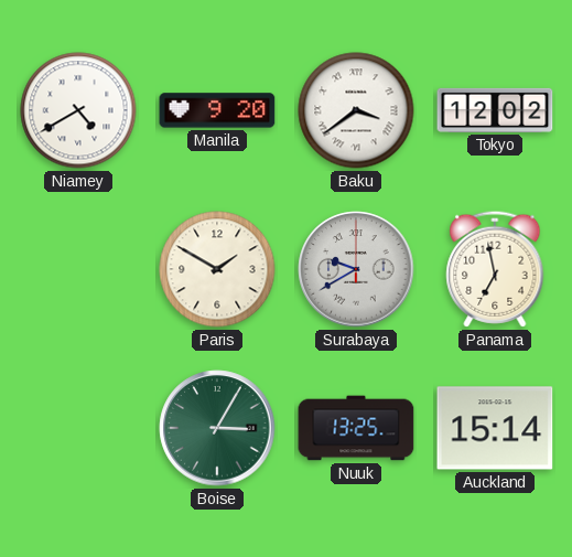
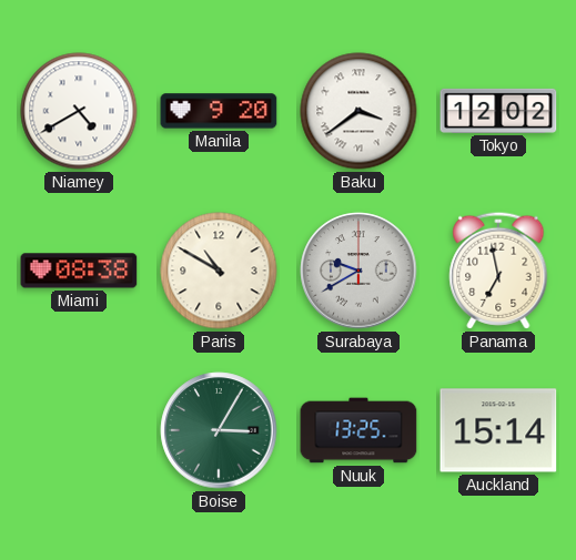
Miami: none -> 08:38 (79, 271)
Paris: 1:50 -> 10:50 (219, 271)
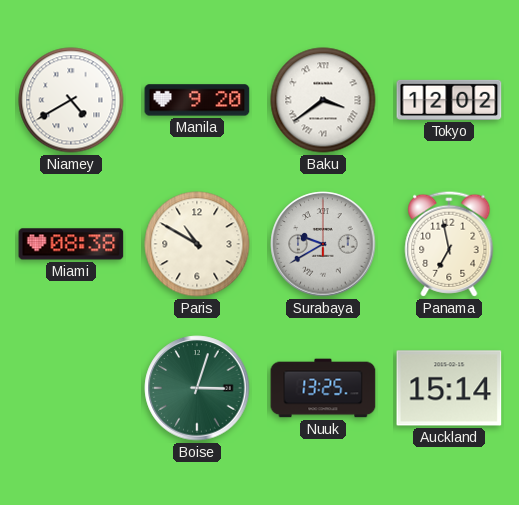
Boise: 3:05 -> 3:03 (197, 388)
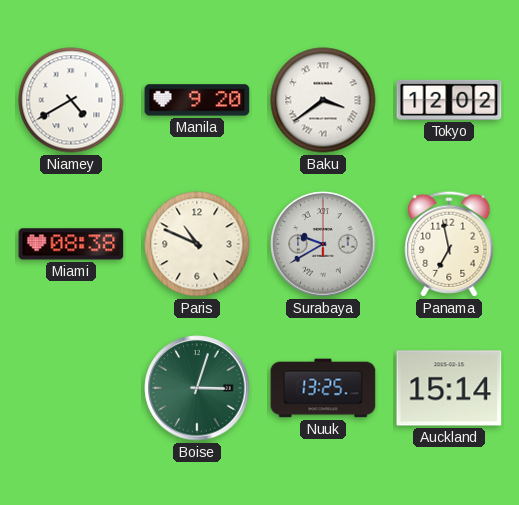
Paris: 10:50 -> 10:49 (197, 244)
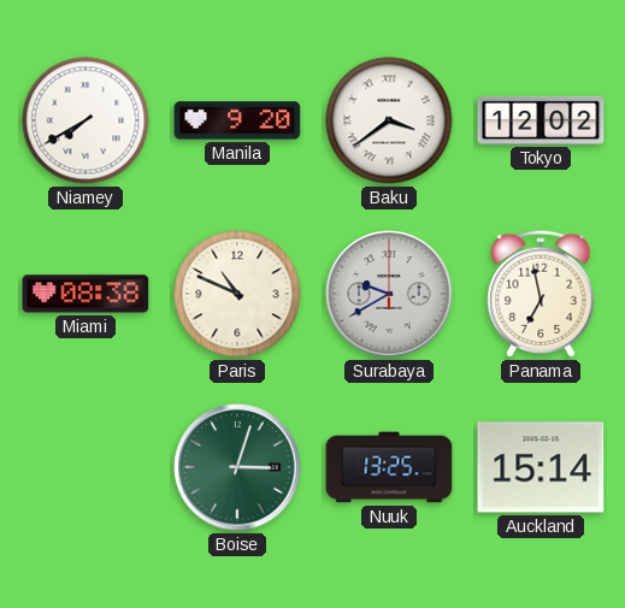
Niamey: 4:40 -> 7:40 (86, 120)
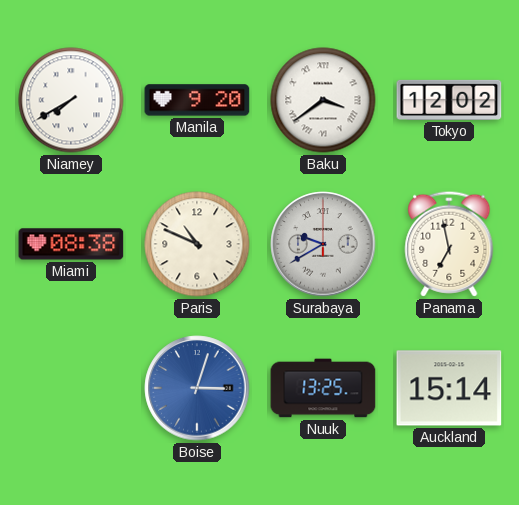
Boise dial: green -> blue (197, 388)
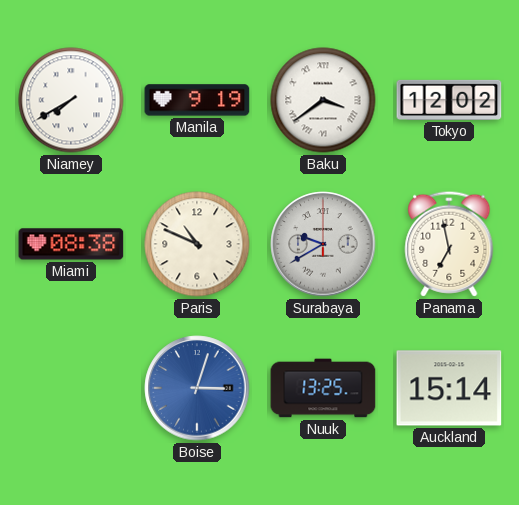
Manila: 9:20 -> 9:19 (197, 100)
